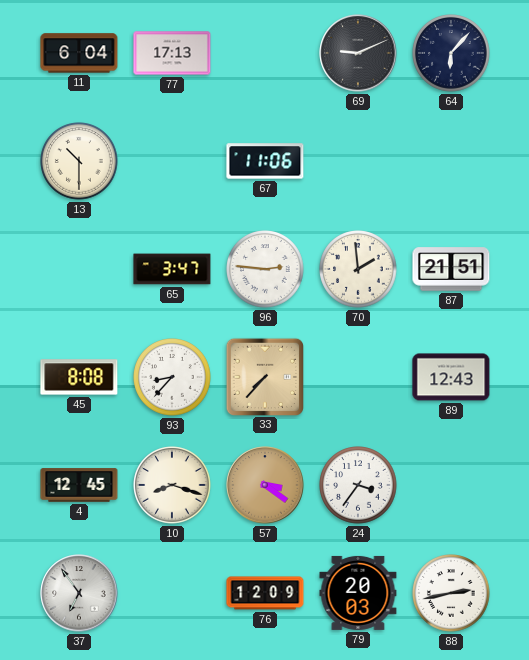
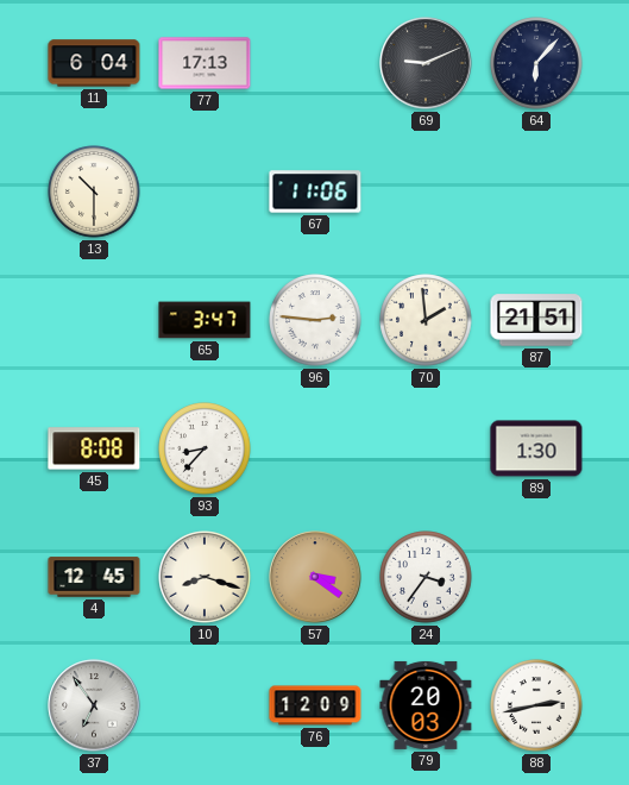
33: 7:37 -> none (264, 376)
89: 12:43 -> 1:30 (536, 448)
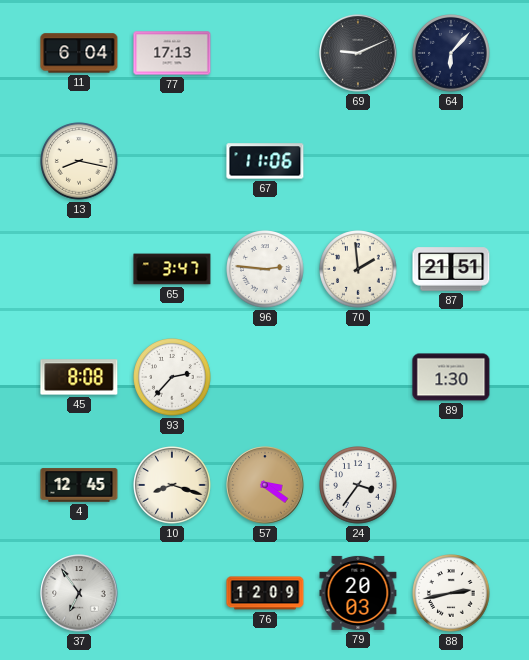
13: 10:30 -> 8:17 (79, 161)
93: 8:37 -> 2:37 (172, 377)
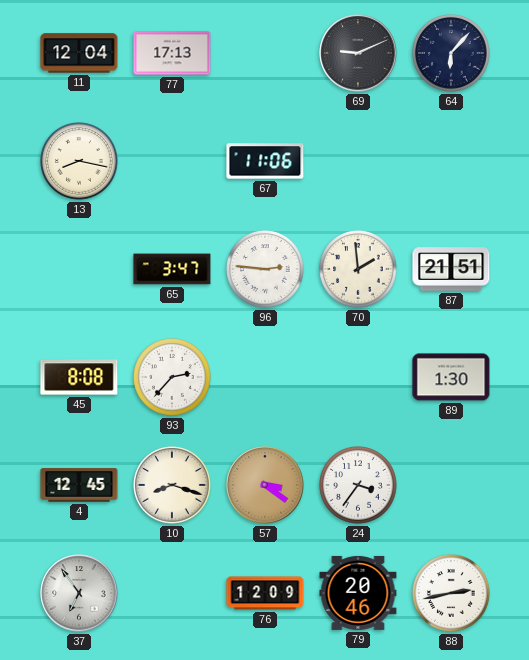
11: 6:04 -> 12:04 (79, 53)
79: 20:03 -> 20:46 (358, 593)
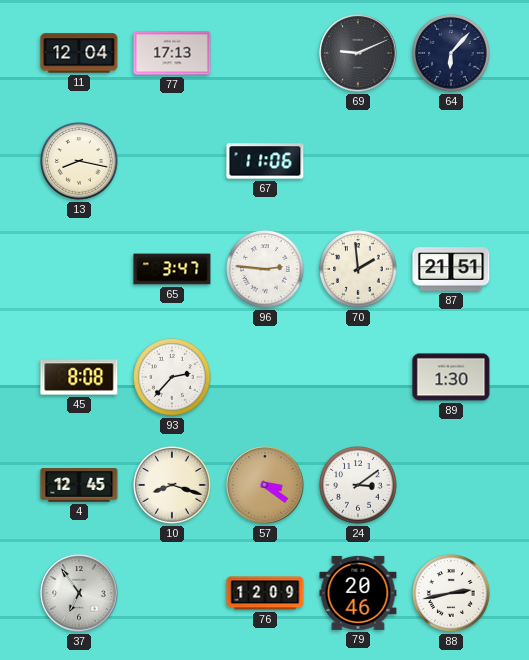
24: 3:36 -> 3:09 (358, 485)
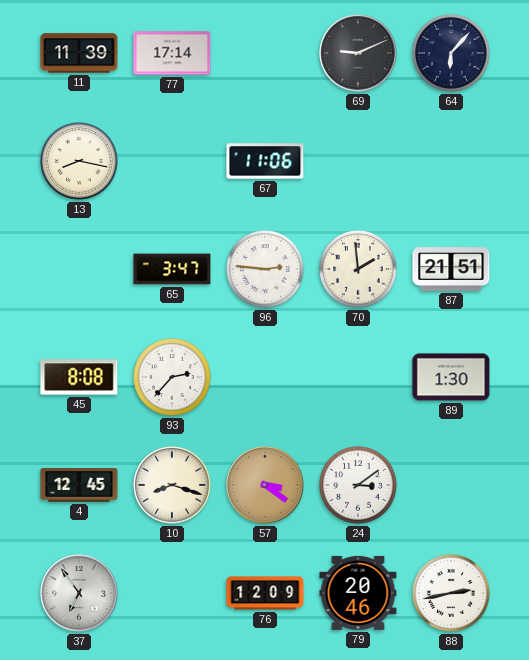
11: 12:04 -> 11:39 (79, 53)
77: 17:13 -> 17:14 (172, 53)
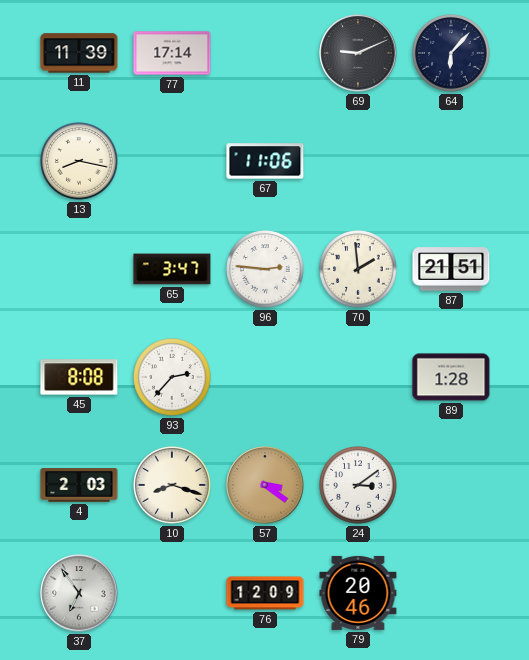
89: 1:30 -> 1:28 (451, 377)
4: 12:45 -> 2:03 (79, 485)
88: 2:43 -> none (451, 593)
